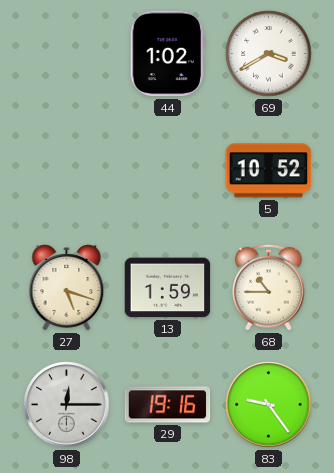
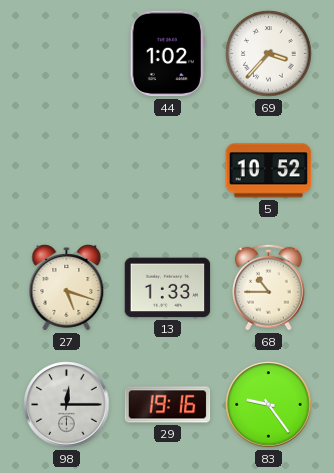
69: 3:40 -> 3:37 (269, 54)
13: 1:59 -> 1:33 (168, 288)
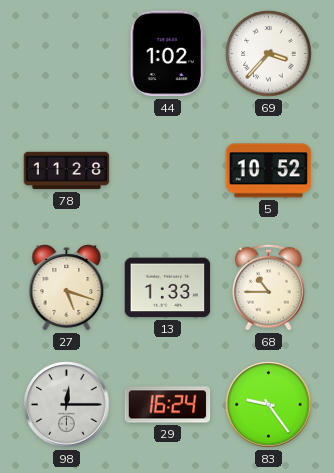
78: none -> 11:28 (67, 171)
29: 19:16 -> 16:24 (168, 405)
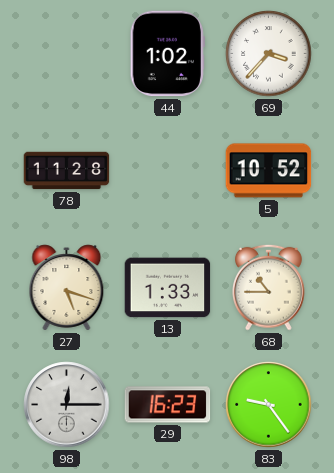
29: 16:24 -> 16:23 (168, 405)
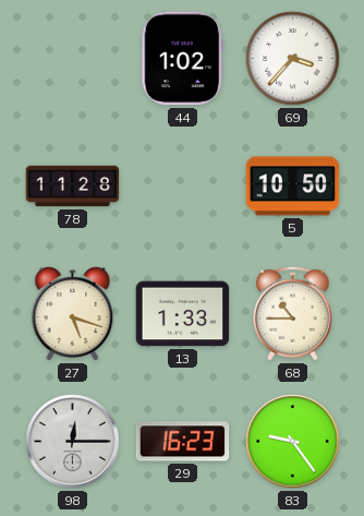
5: 10:52 -> 10:50 (293, 187)
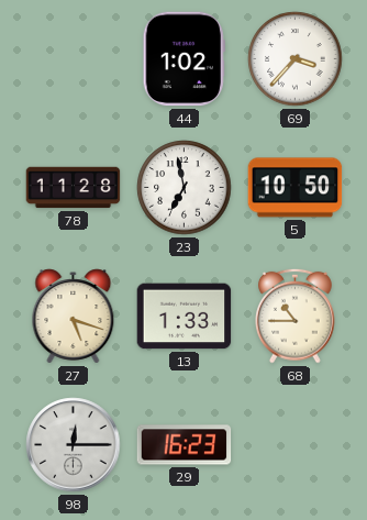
23: none -> 6:58 (185, 188)
83: 9:24 -> none (293, 442)
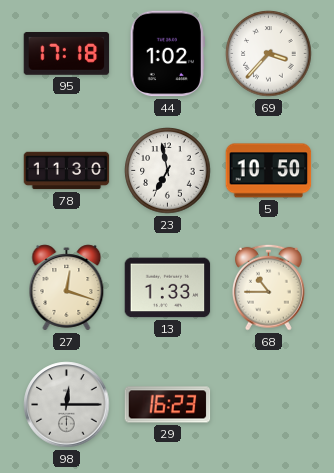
95: none -> 17:18 (67, 54)
78: 11:28 -> 11:30 (67, 171)
27: 5:18 -> 12:18 (67, 288)
